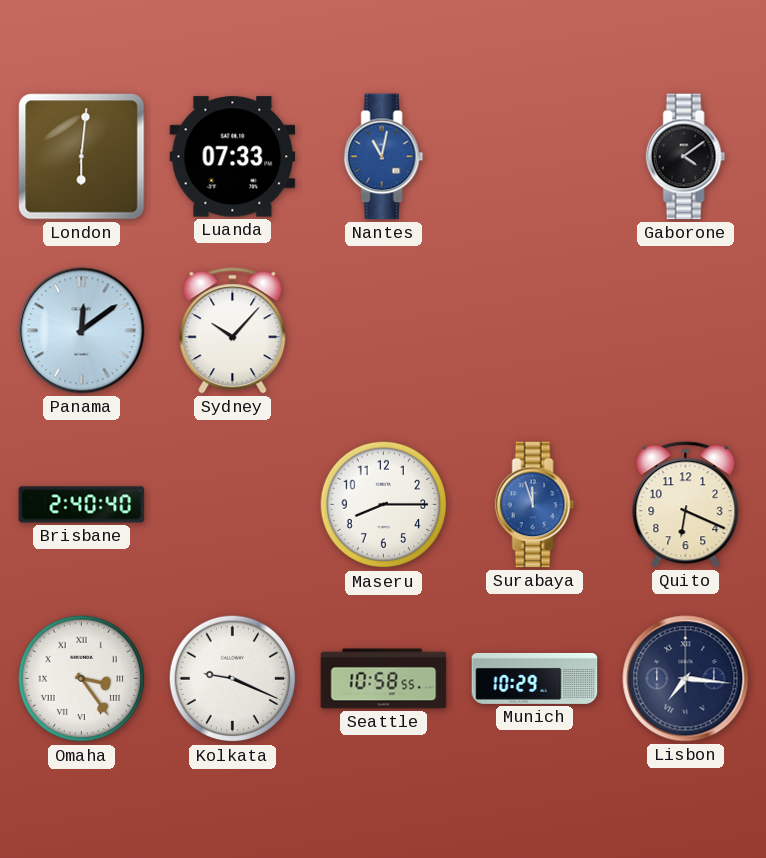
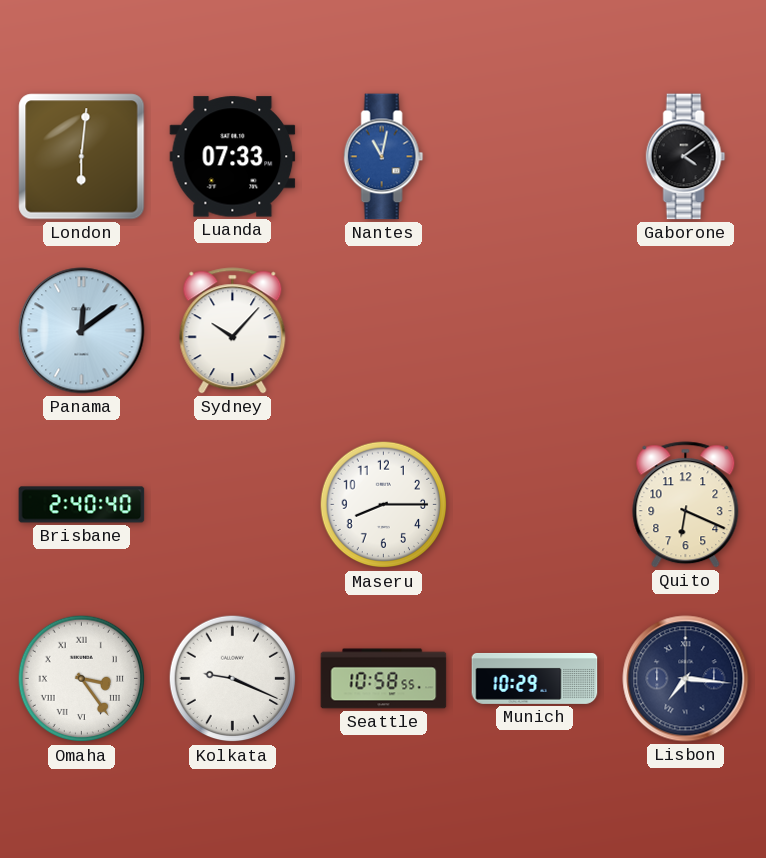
Surabaya: 11:57 -> none (535, 505)
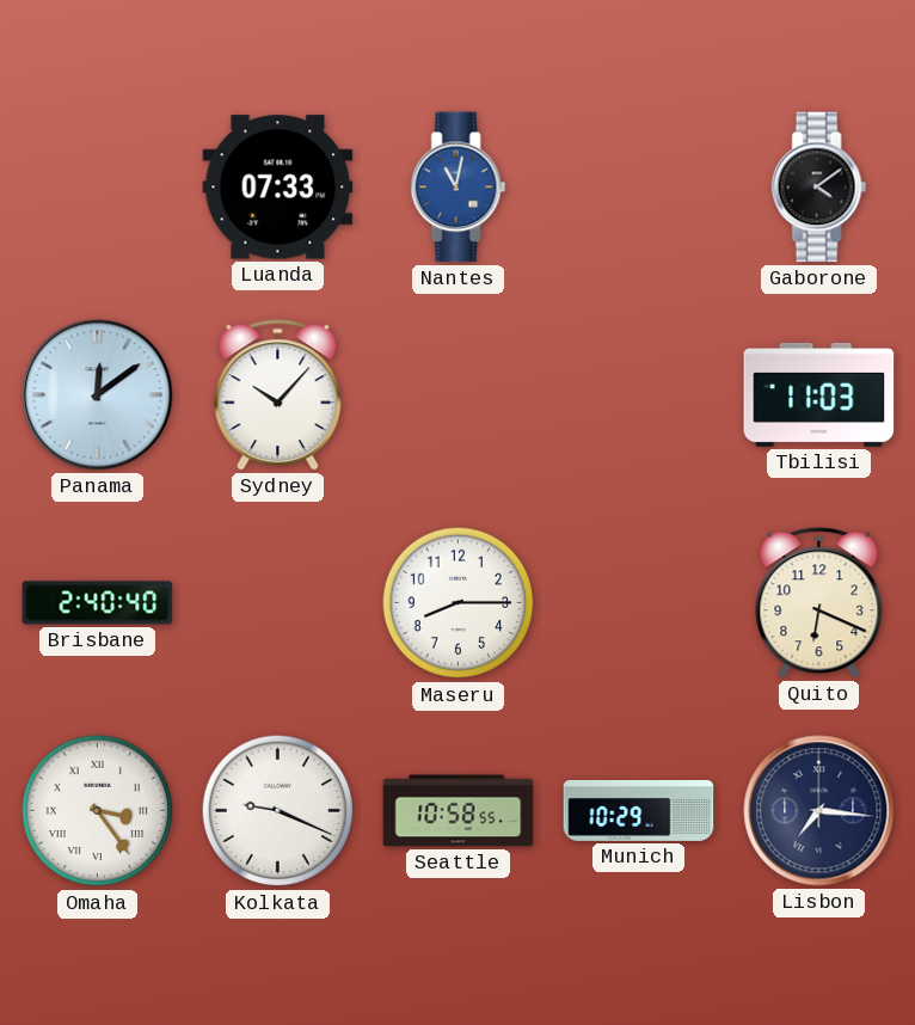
London: 6:01 -> none (82, 157)
Tbilisi: none -> 11:03 (819, 394)
